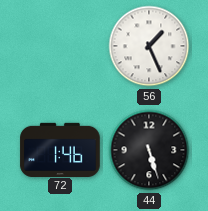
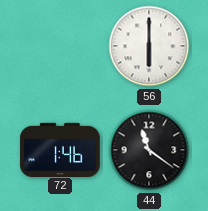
56: 1:26 -> 6:00 (149, 46)
44: 5:27 -> 11:21 (149, 150)
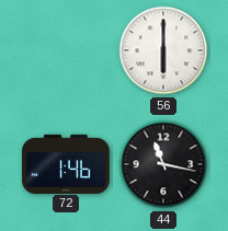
44: 11:21 -> 11:17 (163, 164)
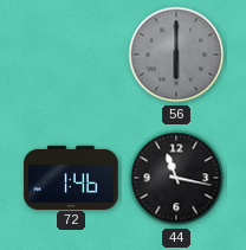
56 dial: white -> grey (176, 55)
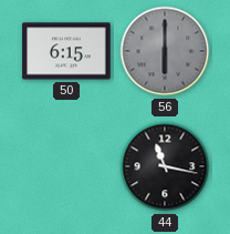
50: none -> 6:15 (66, 51)
72: 1:46 -> none (71, 177)
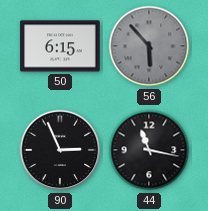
56: 6:00 -> 5:53 (149, 46)
90: none -> 2:56 (60, 150)
